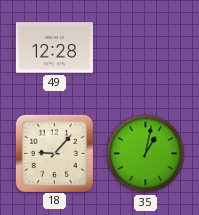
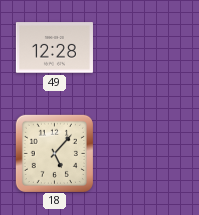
18: 9:07 -> 5:07 (54, 153)
35: 1:02 -> none (146, 154)
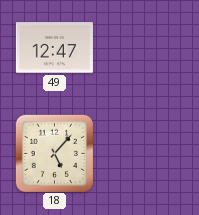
49: 12:28 -> 12:47 (54, 48)
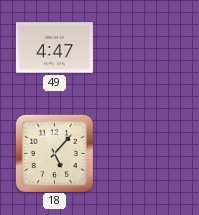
49: 12:47 -> 4:47 (54, 48)
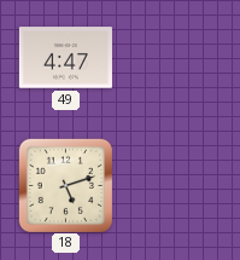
18: 5:07 -> 5:12 (65, 185)
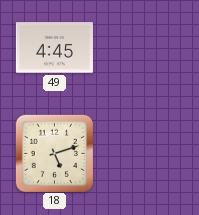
49: 4:47 -> 4:45 (54, 48)
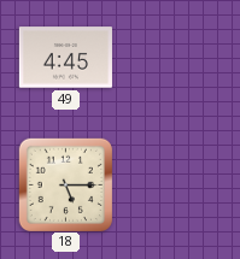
18: 5:12 -> 5:15 (65, 184)
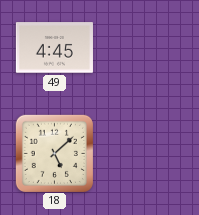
18: 5:15 -> 5:08 (54, 153)
